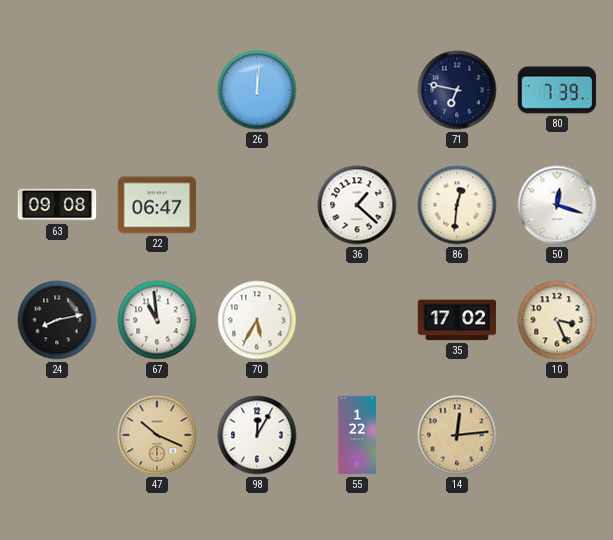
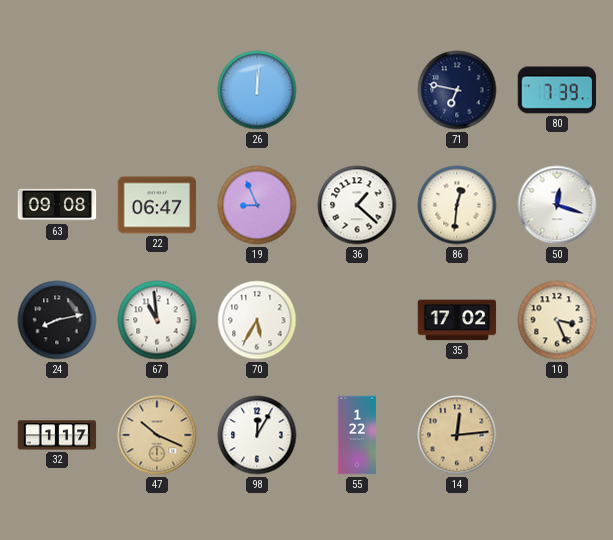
19: none -> 8:56 (257, 205)
32: none -> 1:17 (57, 435)
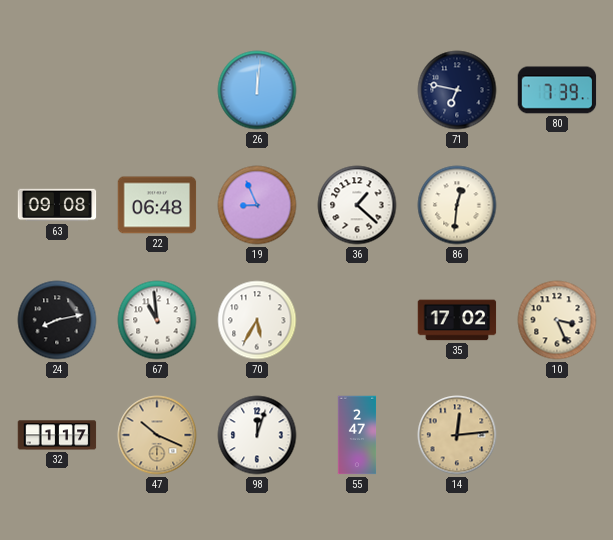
22: 06:47 -> 06:48 (157, 205)
50: 12:18 -> none (557, 205)
98: 12:05 -> 12:03 (257, 435)
55: 1:22 -> 2:47 (357, 435)
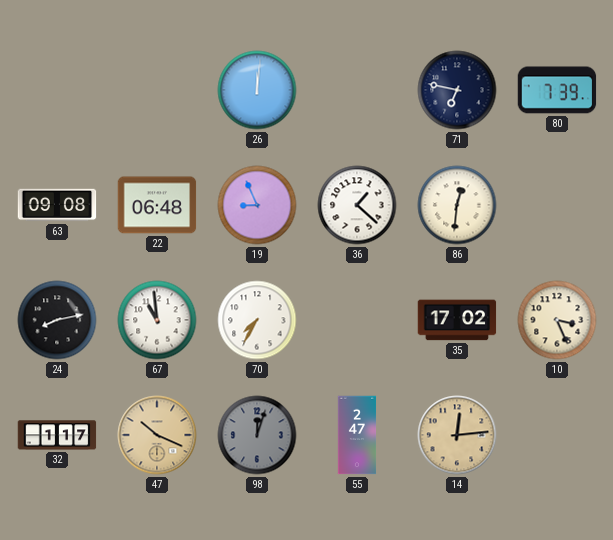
70: 5:35 -> 7:35 (257, 320)
98 dial: white -> grey (257, 435)
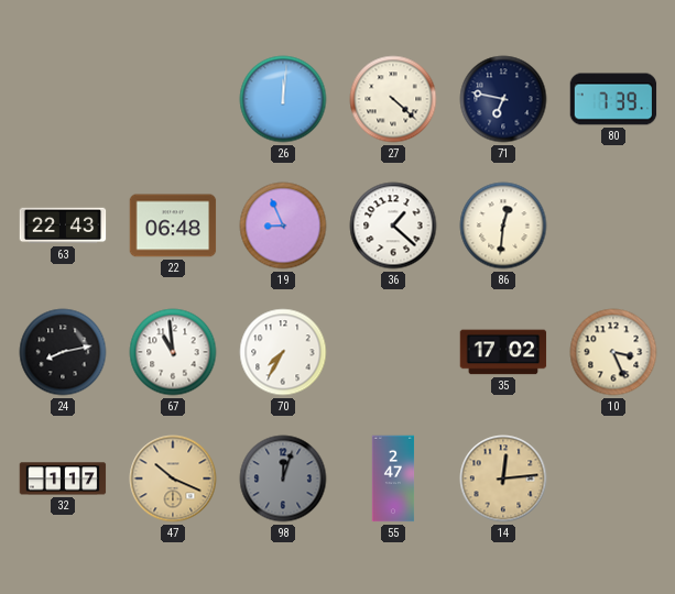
27: none -> 4:22 (393, 99)
63: 09:08 -> 22:43 (63, 226)
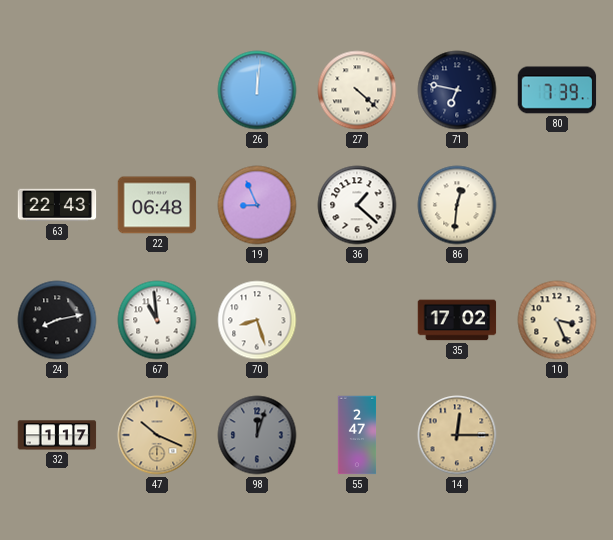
70: 7:35 -> 8:27 (257, 320)
14: 12:14 -> 12:15 (457, 435)
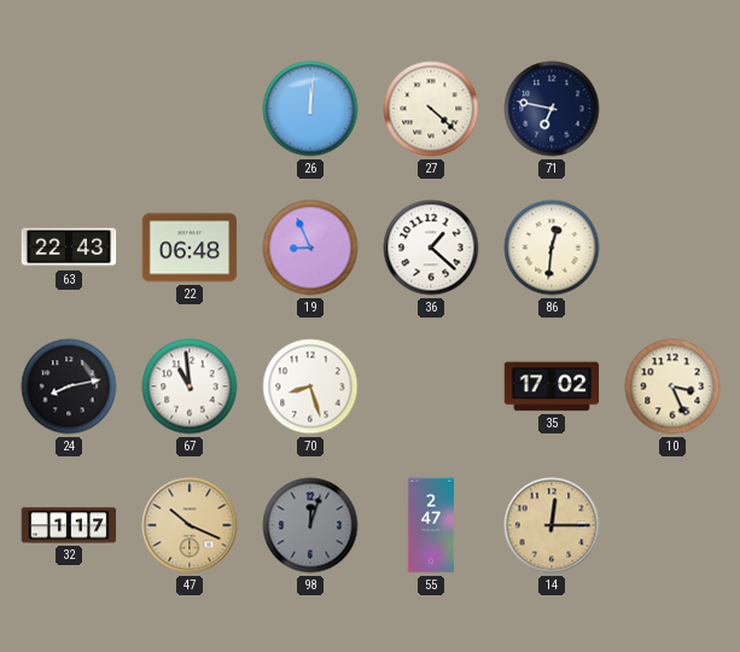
80: 7:39 -> none (557, 90)
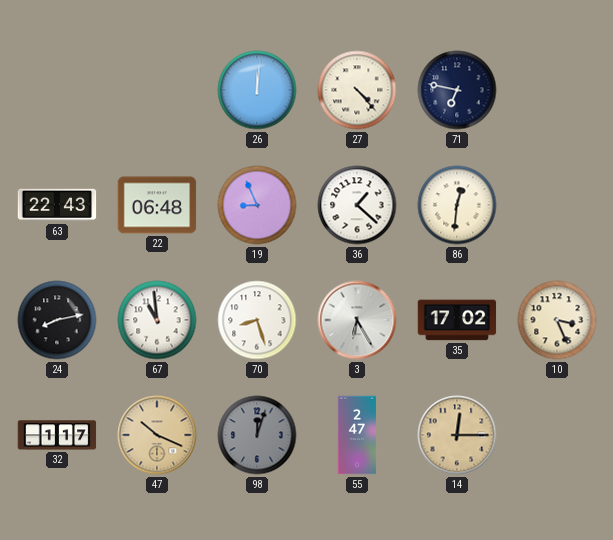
27: 4:22 -> 4:23 (357, 90)
3: none -> 6:25 (357, 320)
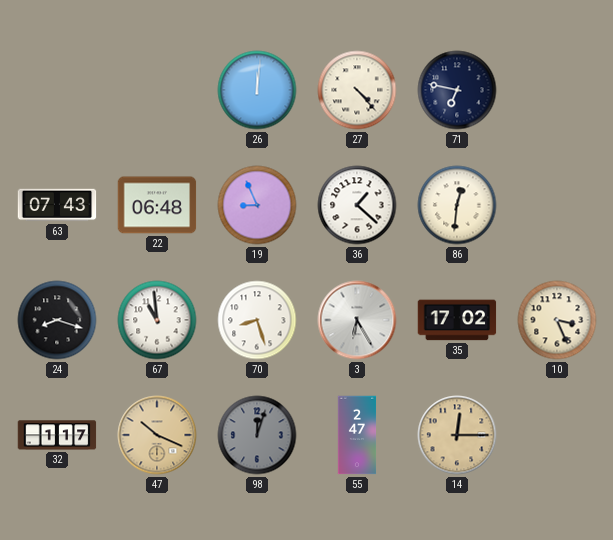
63: 22:43 -> 07:43 (57, 205)
24: 8:13 -> 8:18 (57, 320)
